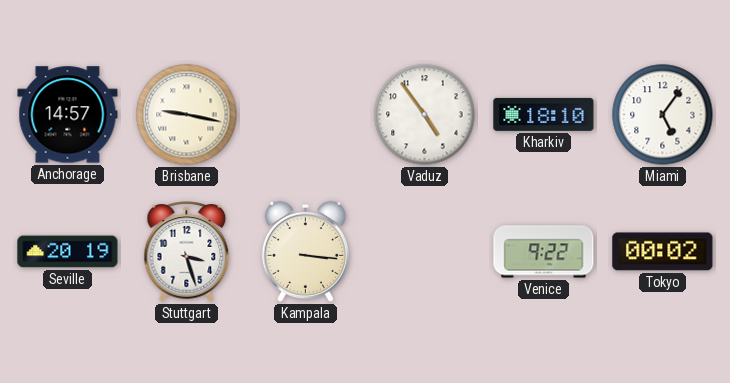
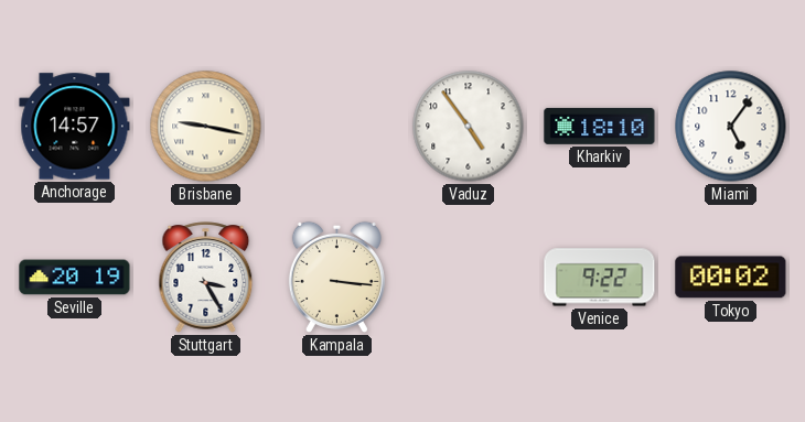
Stuttgart: 3:27 -> 3:25 (206, 278)
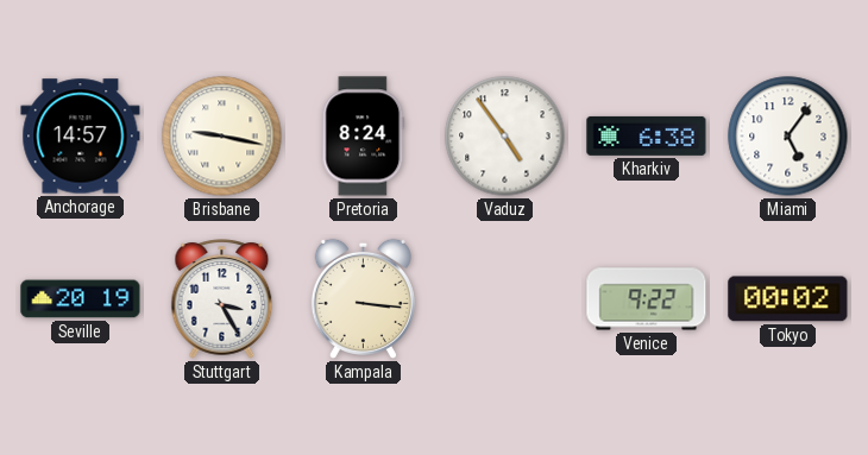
Pretoria: none -> 8:24 (364, 137)
Kharkiv: 18:10 -> 6:38 (647, 135)
